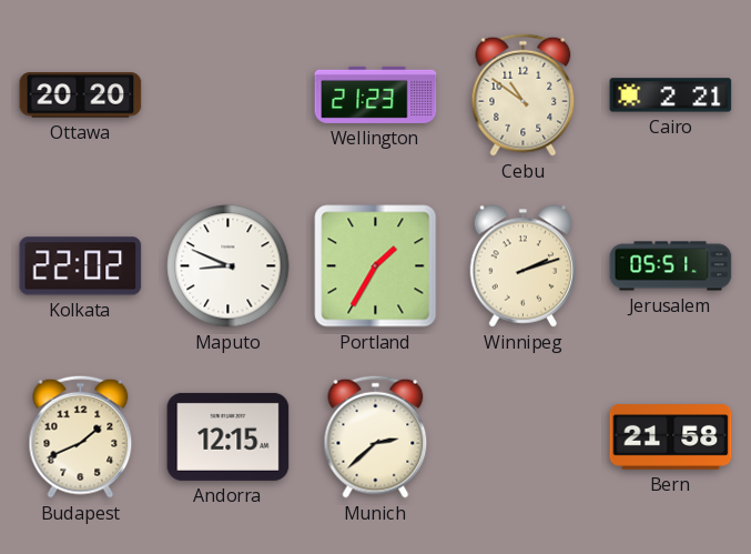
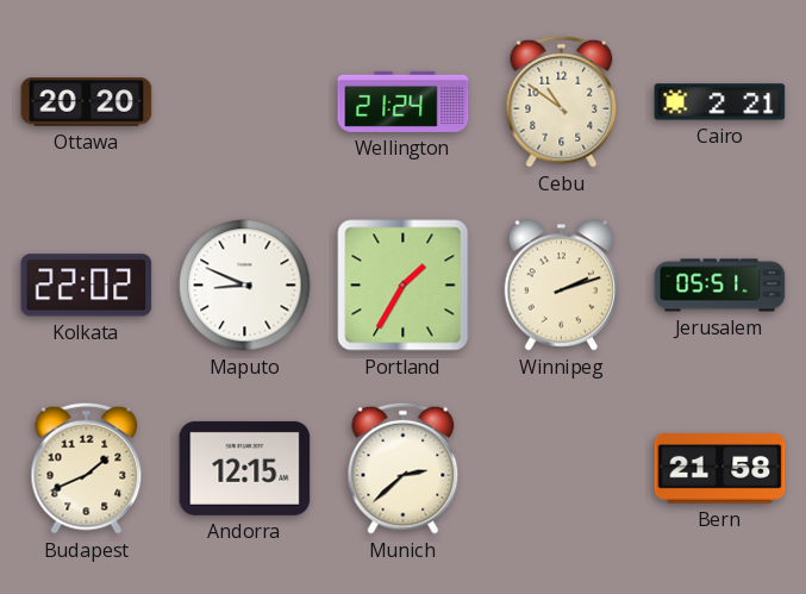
Wellington: 21:23 -> 21:24 (404, 101)
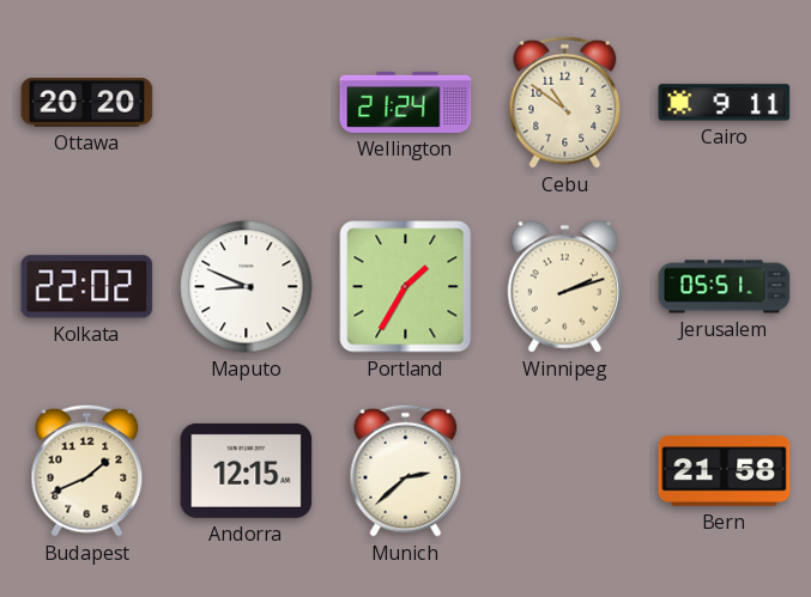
Cairo: 2:21 -> 9:11 (725, 103)
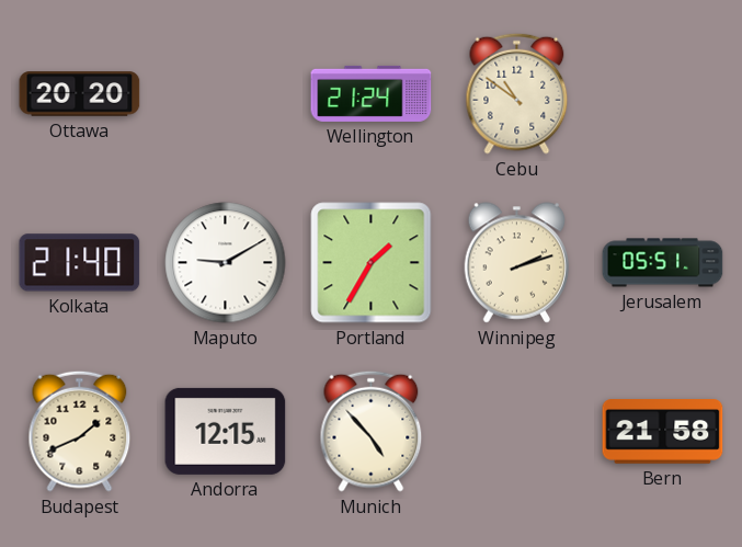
Cairo: 9:11 -> none (725, 103)
Kolkata: 22:02 -> 21:40 (80, 263)
Maputo: 8:49 -> 9:10 (226, 263)
Munich: 2:38 -> 4:53 (372, 431)
